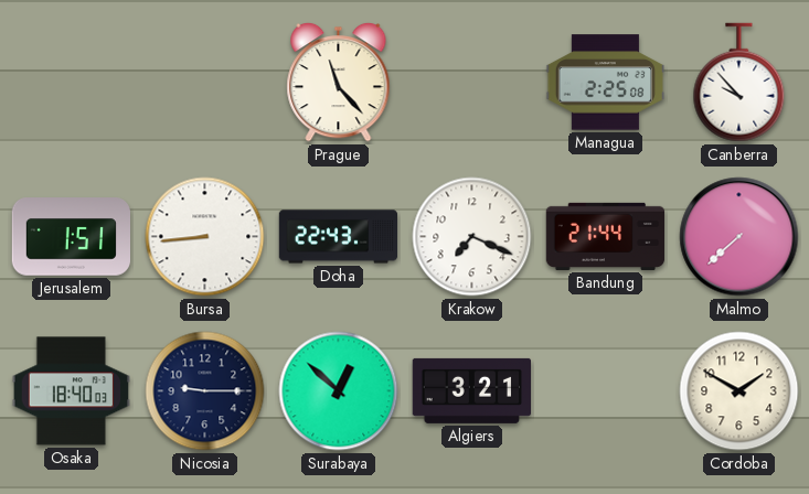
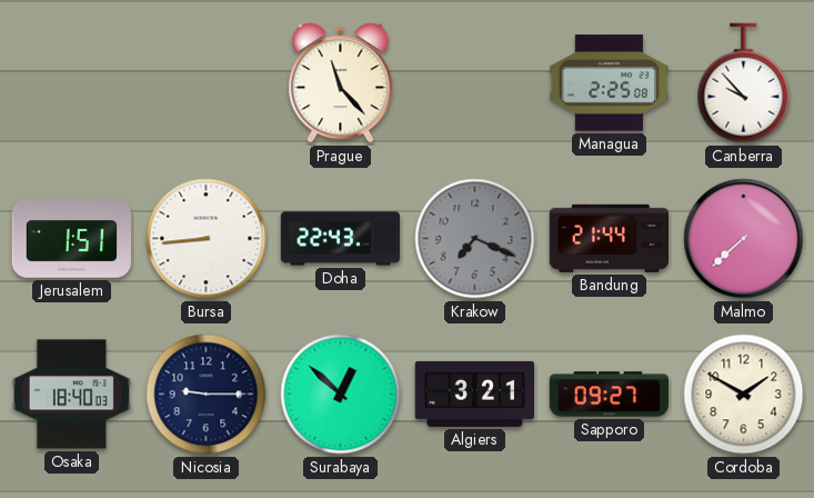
Krakow dial: white -> grey (475, 239)
Sapporo: none -> 09:27 (610, 395)
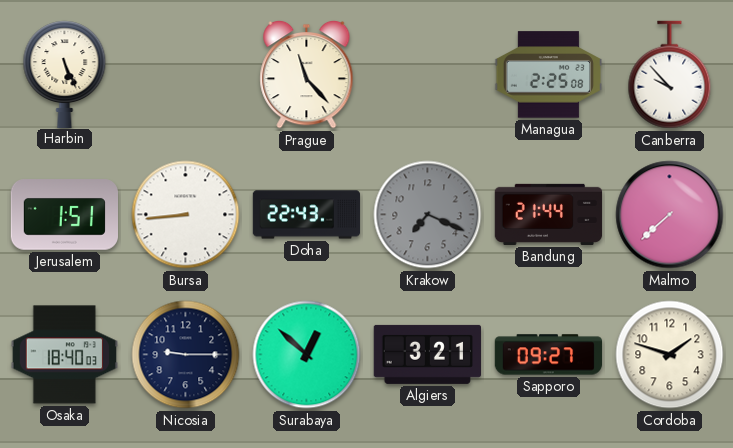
Harbin: none -> 5:26 (65, 74)
Cordoba: 1:50 -> 1:48 (670, 355)
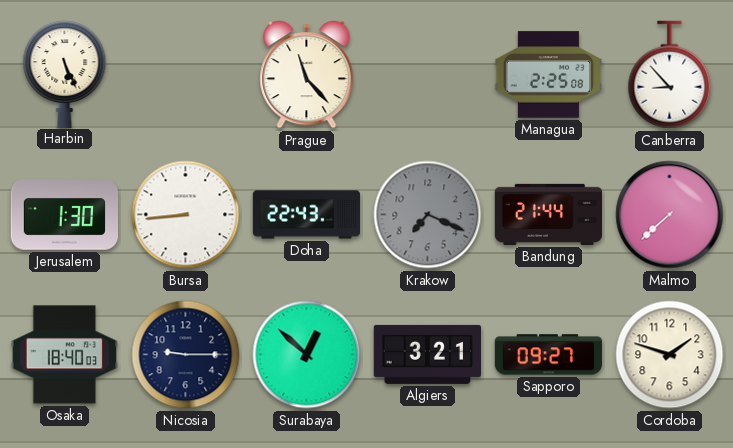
Canberra: 9:53 -> 8:53 (670, 75)
Jerusalem: 1:51 -> 1:30 (64, 215)
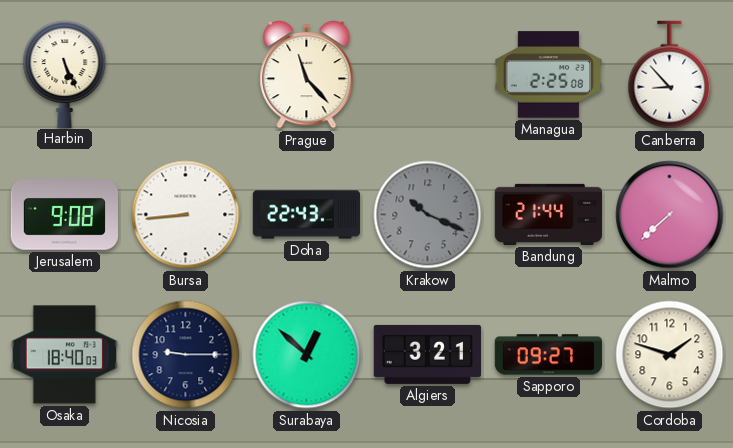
Jerusalem: 1:30 -> 9:08 (64, 215)
Krakow: 7:19 -> 10:19 (428, 215)
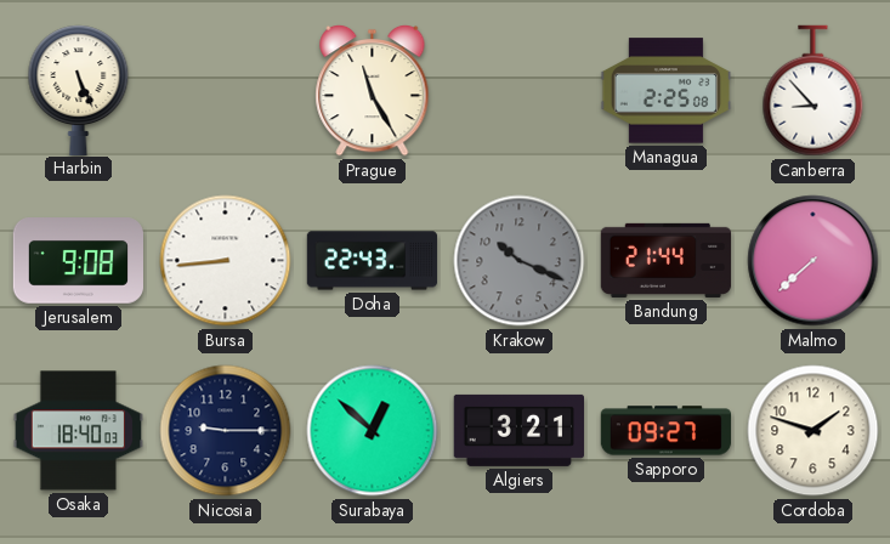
Prague: 11:23 -> 11:25 (373, 90)
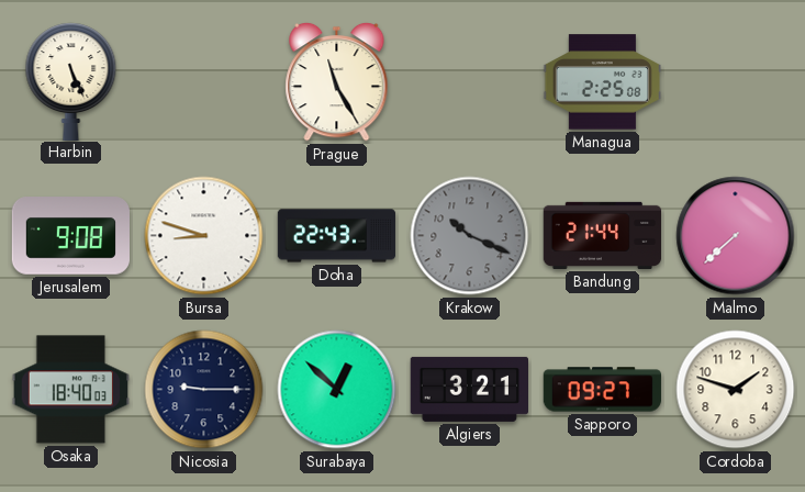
Canberra: 8:53 -> none (814, 91)
Bursa: 8:44 -> 8:48 (204, 236)
